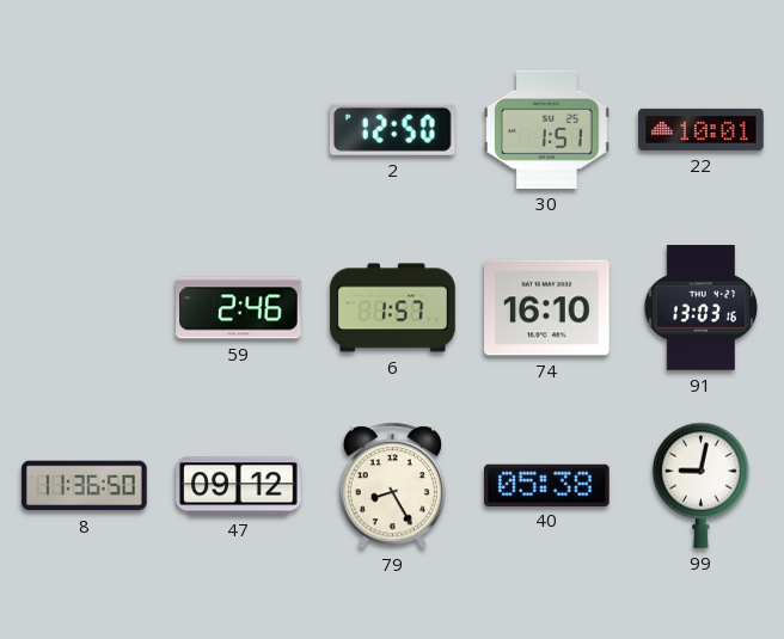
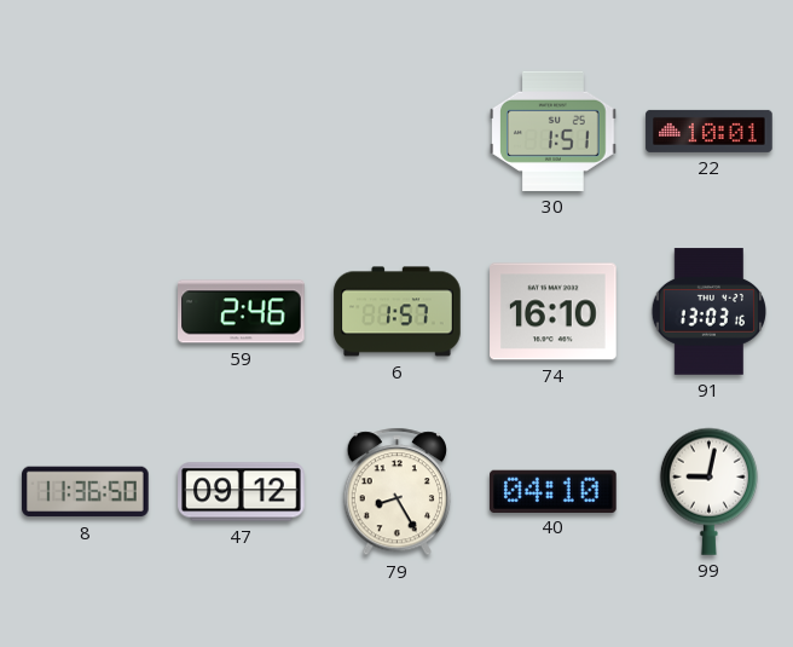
2: 12:50 -> none (392, 129)
40: 05:38 -> 04:10 (554, 491)
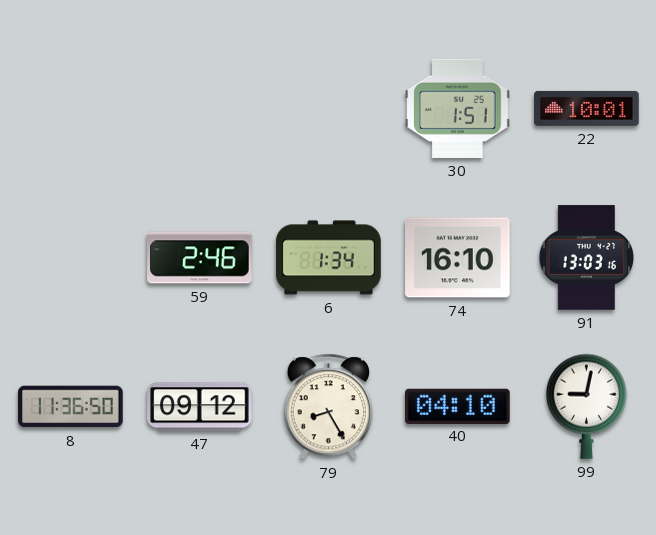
6: 1:57 -> 1:34 (329, 258)
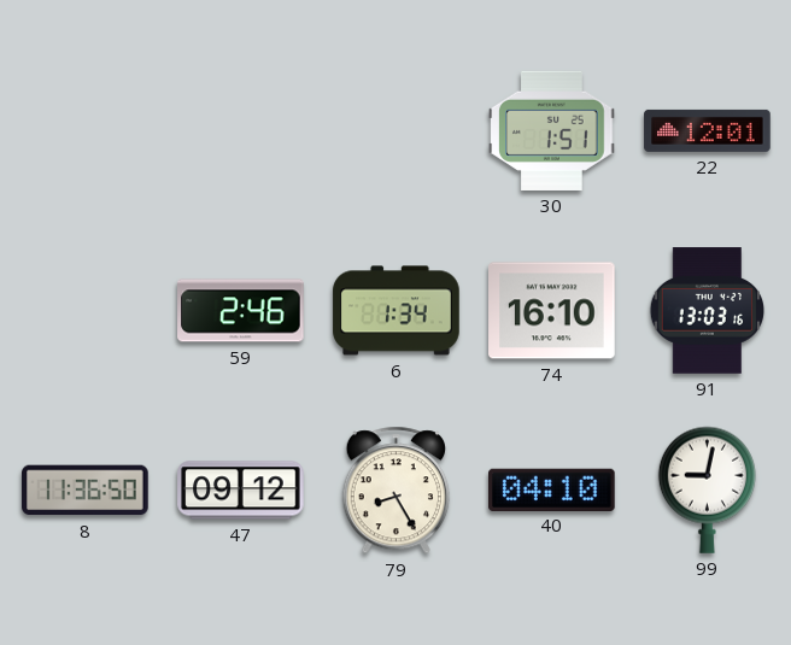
22: 10:01 -> 12:01 (708, 130)
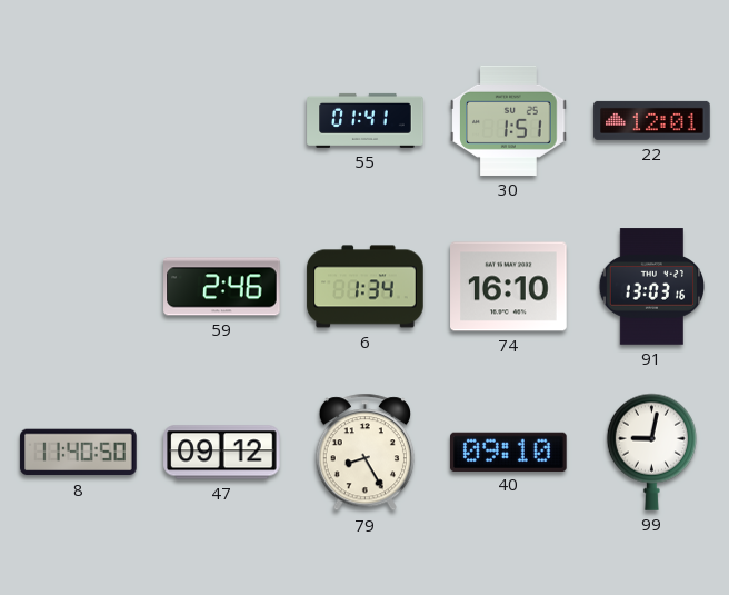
55: none -> 01:41 (366, 120)
8: 11:36 -> 11:40 (79, 453)
40: 04:10 -> 09:10 (509, 452)
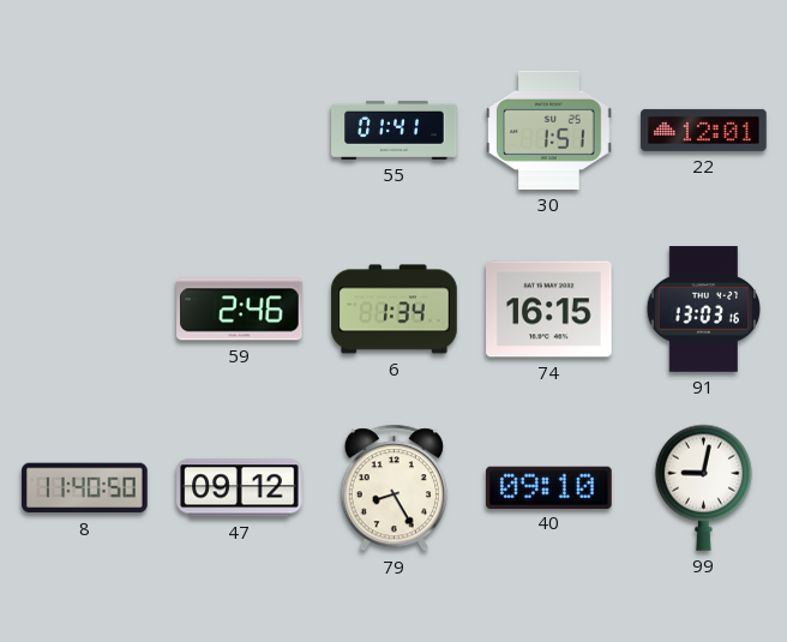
74: 16:10 -> 16:15 (549, 310)
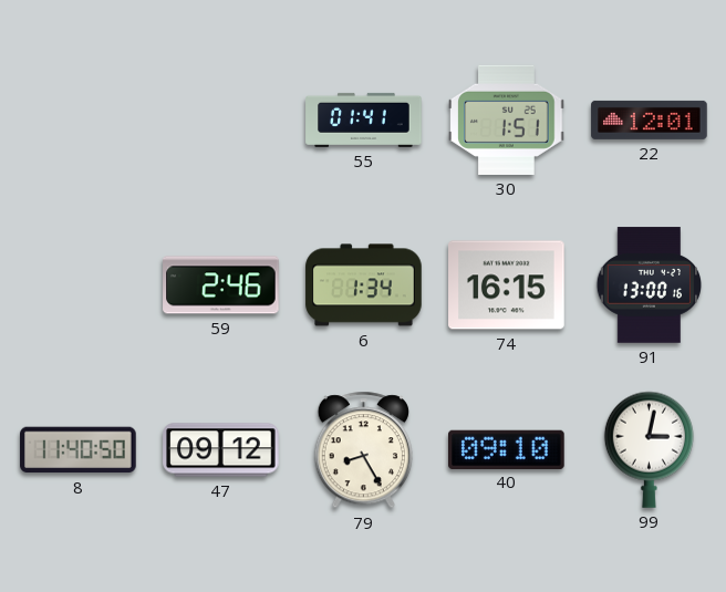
91: 13:03 -> 13:00 (649, 285)
99: 9:02 -> 3:02 (649, 449)
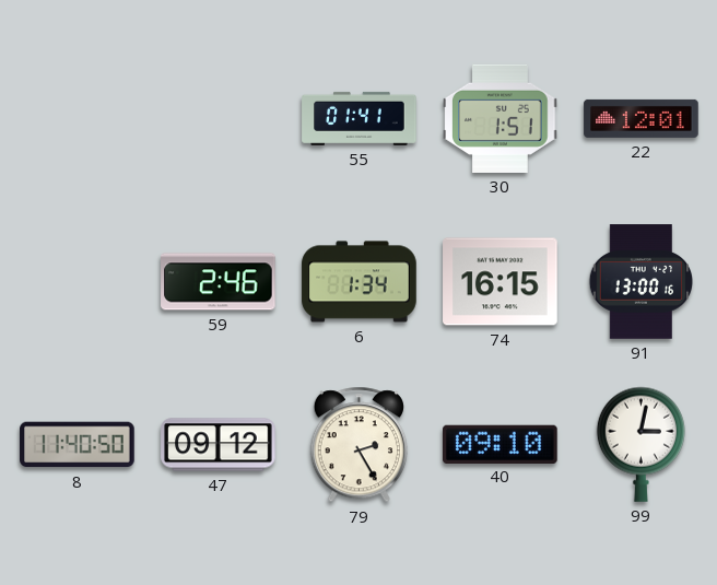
79: 8:25 -> 2:25 (358, 445)
